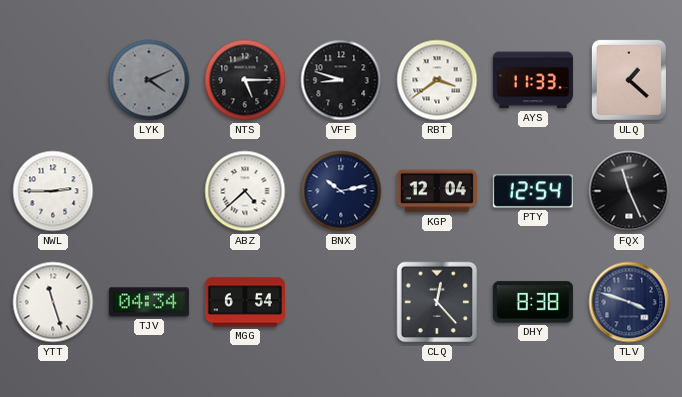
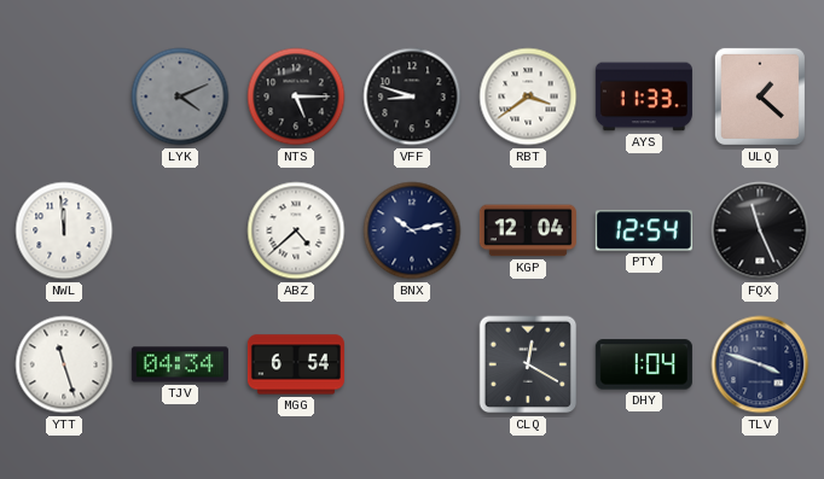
NWL: 2:45 -> 11:59 (64, 230)
CLQ: 12:23 -> 12:20 (528, 364)
DHY: 8:38 -> 1:04 (644, 364)
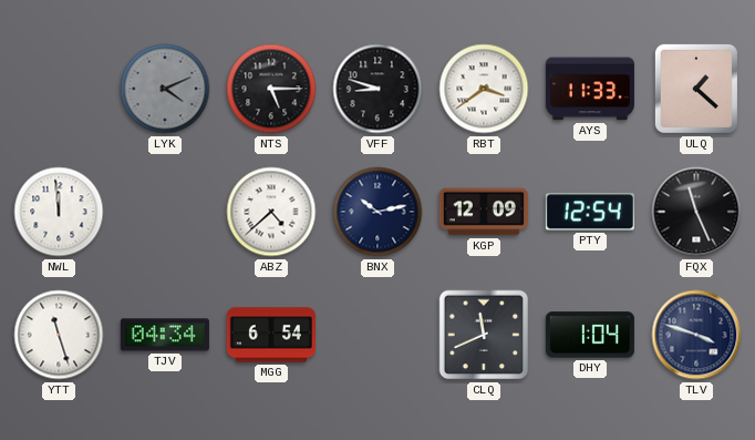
KGP: 12:04 -> 12:09 (484, 212)
CLQ: 12:20 -> 11:41 (484, 335)
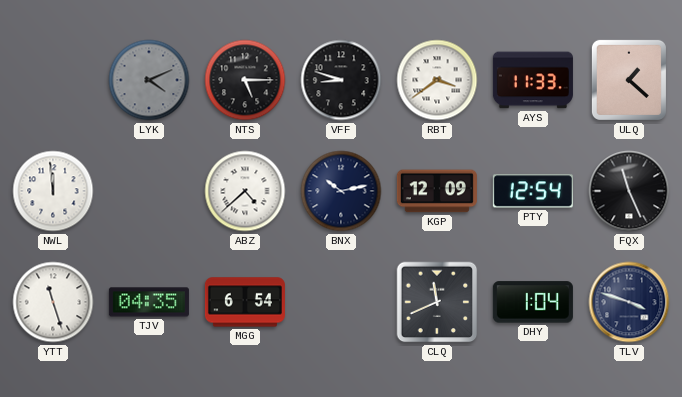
TJV: 04:34 -> 04:35 (149, 302)
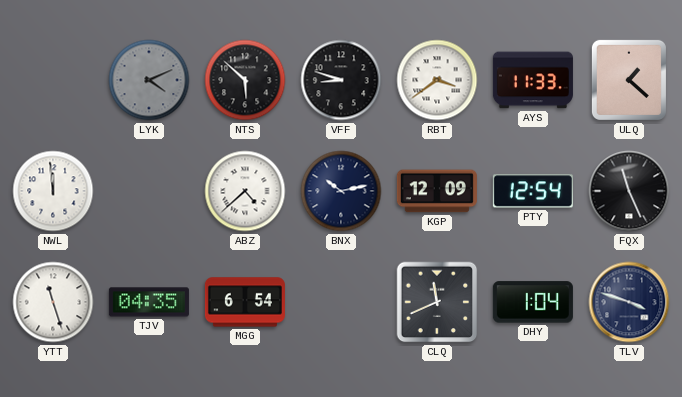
NTS: 5:15 -> 5:52 (245, 80)
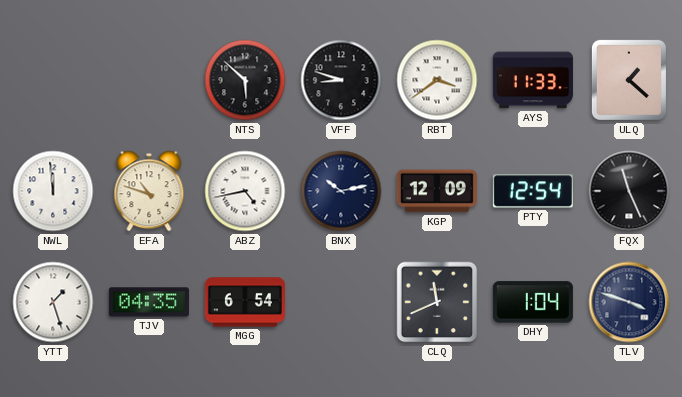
LYK: 4:11 -> none (149, 80)
EFA: none -> 10:48 (149, 191)
ABZ: 4:38 -> 4:43 (245, 191)
YTT: 11:27 -> 1:27 (53, 302)
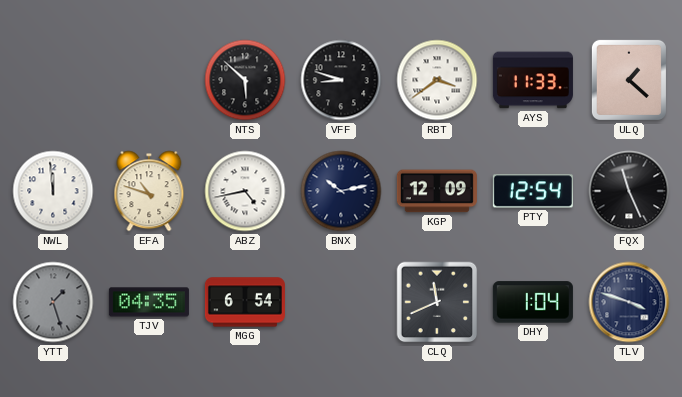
YTT dial: white -> grey (53, 302)
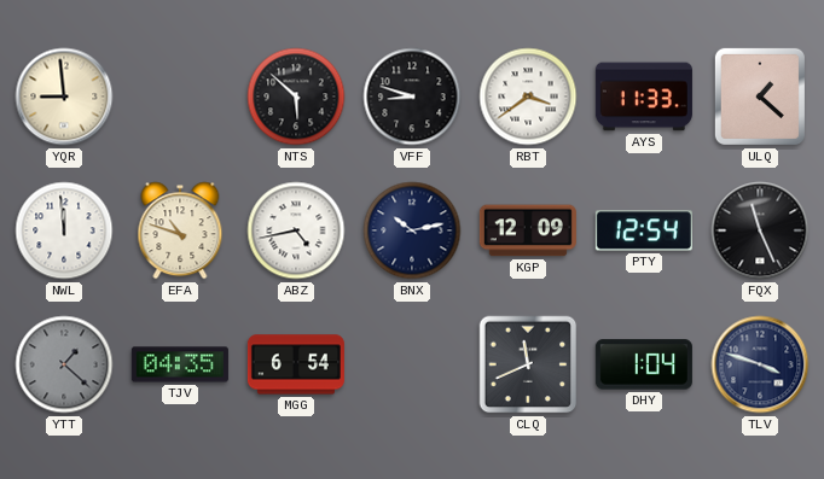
YQR: none -> 8:59 (64, 97)
YTT: 1:27 -> 1:22 (64, 364)
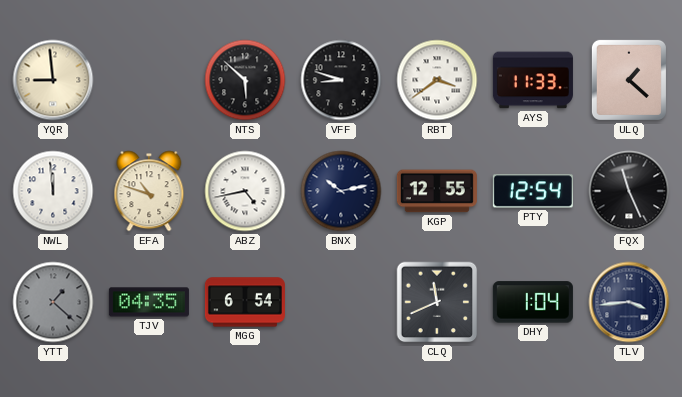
KGP: 12:09 -> 12:55 (437, 191)
TLV: 3:48 -> 3:44 (629, 302)
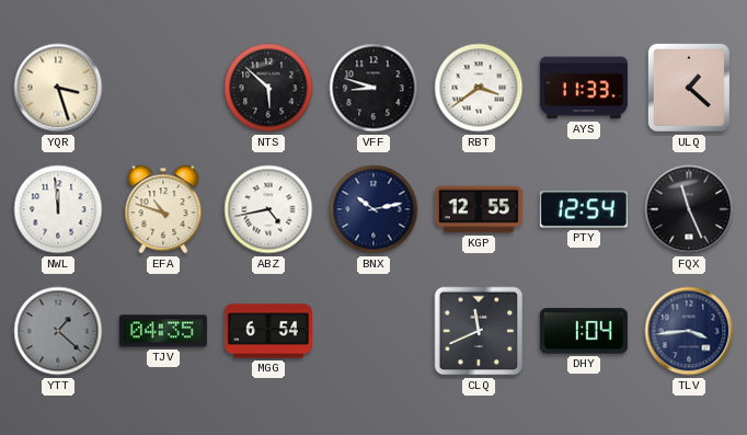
YQR: 8:59 -> 3:27 (58, 88)
